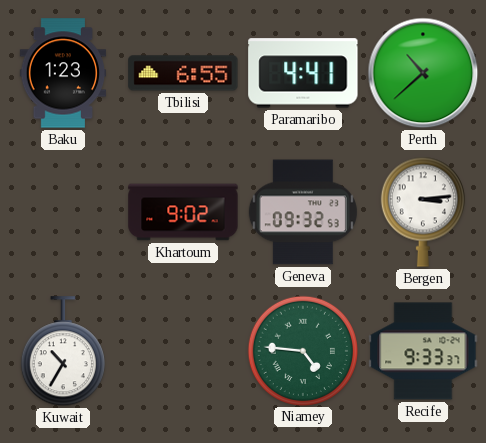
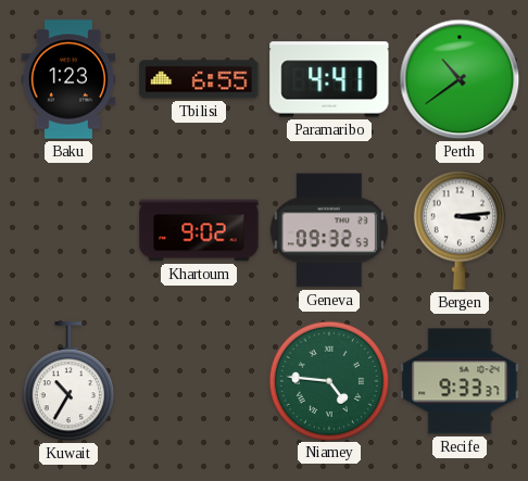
Perth: 10:38 -> 10:39 (460, 79)
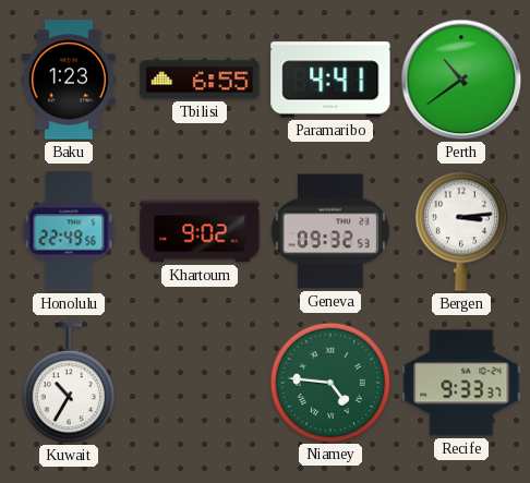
Honolulu: none -> 22:49 (69, 231)
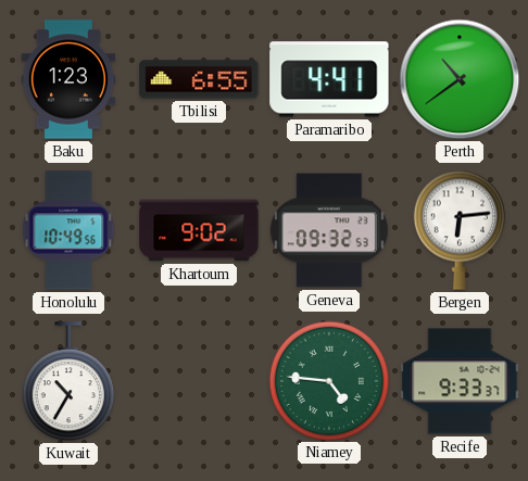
Honolulu: 22:49 -> 10:49 (68, 230)
Bergen: 3:14 -> 6:14 (460, 230)
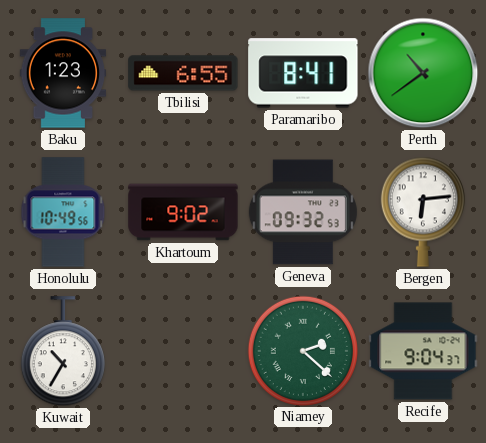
Paramaribo: 4:41 -> 8:41 (303, 73)
Niamey: 4:46 -> 2:22 (302, 350)
Recife: 9:33 -> 9:04 (423, 351)
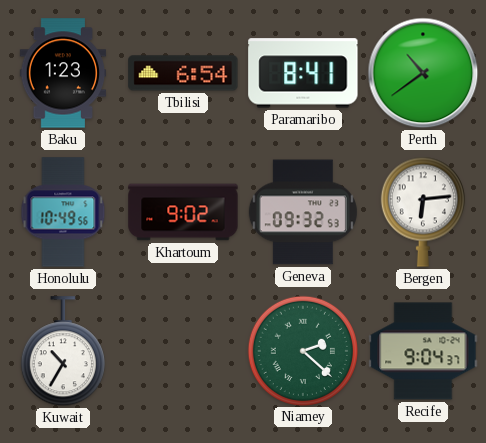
Tbilisi: 6:55 -> 6:54 (183, 73)
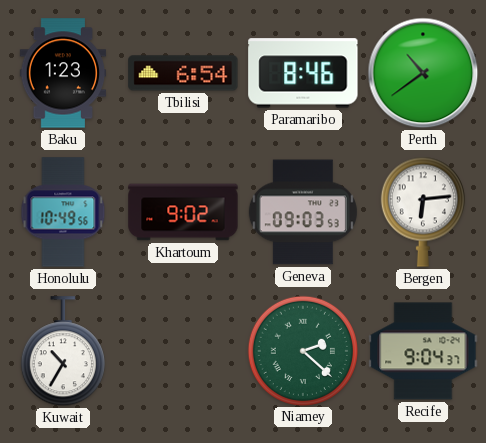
Paramaribo: 8:41 -> 8:46 (303, 73)
Geneva: 09:32 -> 09:03 (303, 212)
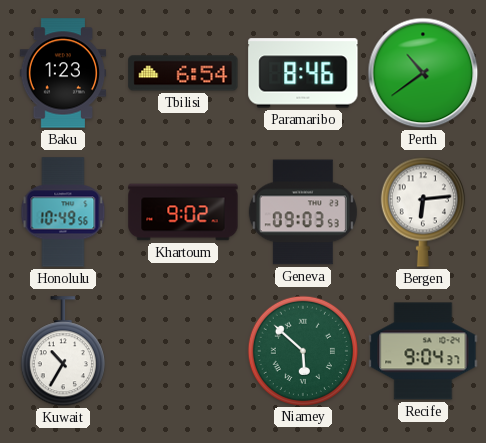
Niamey: 2:22 -> 5:52 (302, 350)
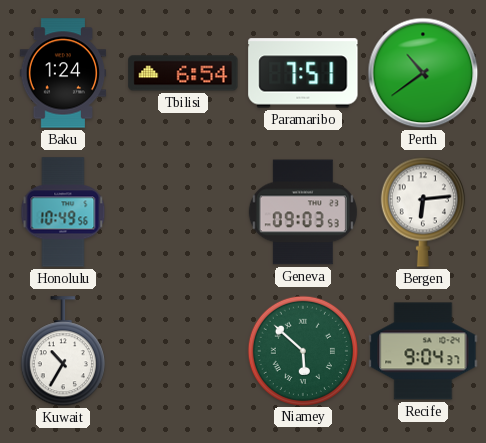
Baku: 1:23 -> 1:24 (63, 73)
Paramaribo: 8:46 -> 7:51 (303, 73)
Khartoum: 9:02 -> none (183, 212)
